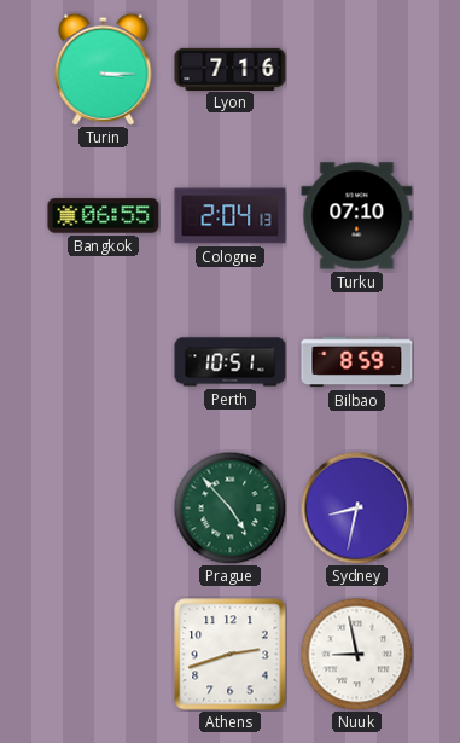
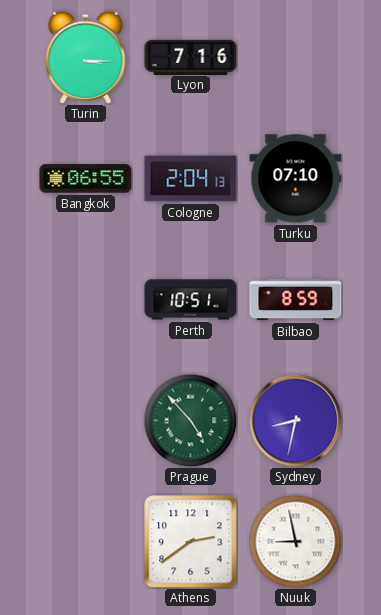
Athens: 2:42 -> 2:39 (191, 542)
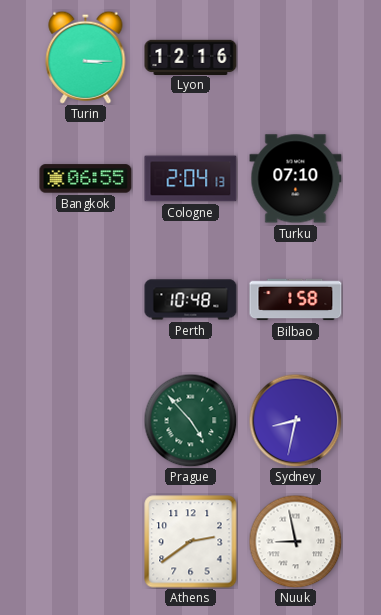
Lyon: 7:16 -> 12:16 (191, 57)
Perth: 10:51 -> 10:48 (191, 300)
Bilbao: 8:59 -> 1:58 (296, 300)
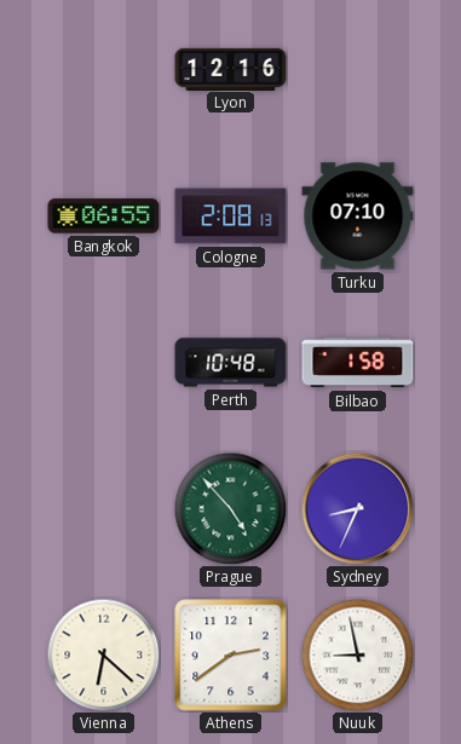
Turin: 3:15 -> none (86, 57)
Cologne: 2:04 -> 2:08 (231, 217)
Sydney: 8:32 -> 8:34 (357, 508)
Vienna: none -> 6:22 (103, 654)
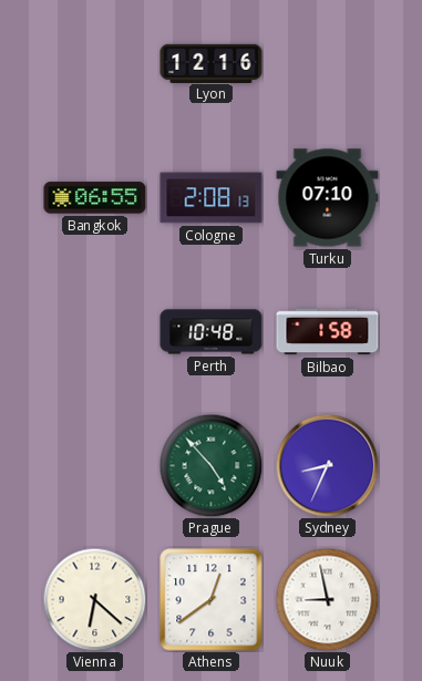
Athens: 2:39 -> 12:39 (212, 600)
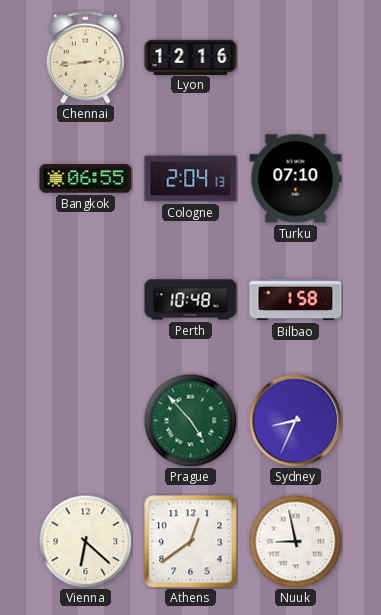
Chennai: none -> 2:44 (85, 57)
Cologne: 2:08 -> 2:04 (191, 179)
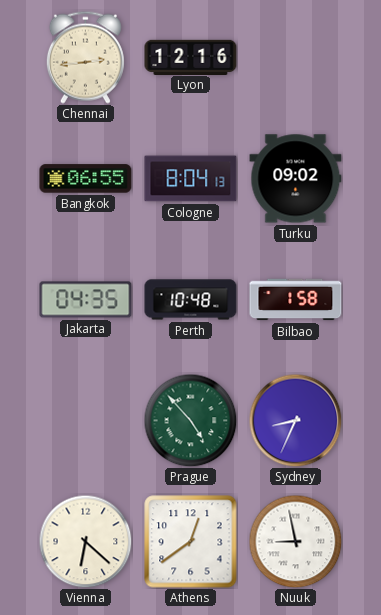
Cologne: 2:04 -> 8:04 (191, 179)
Turku: 07:10 -> 09:02 (296, 179)
Jakarta: none -> 04:35 (86, 300)
